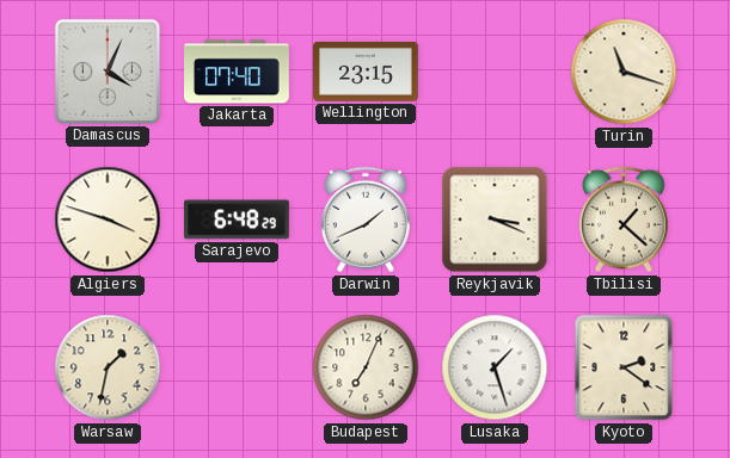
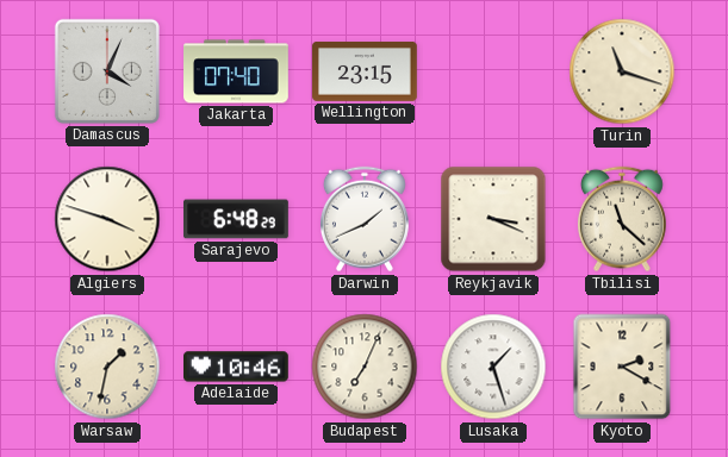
Tbilisi: 1:22 -> 11:22 (622, 219)
Adelaide: none -> 10:46 (237, 367)
Kyoto: 2:21 -> 2:20 (622, 367)
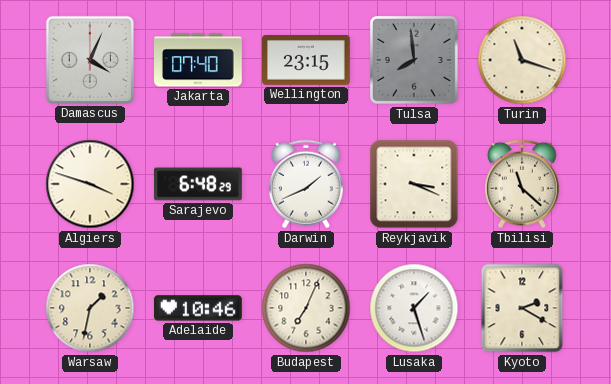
Tulsa: none -> 7:59 (415, 61)
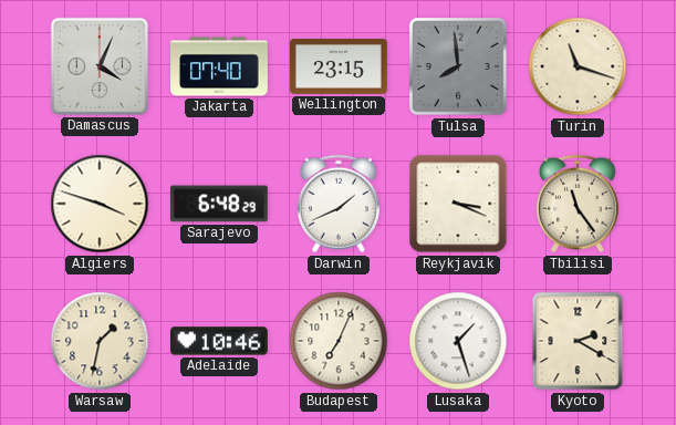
Tbilisi: 11:22 -> 11:24 (578, 204)
